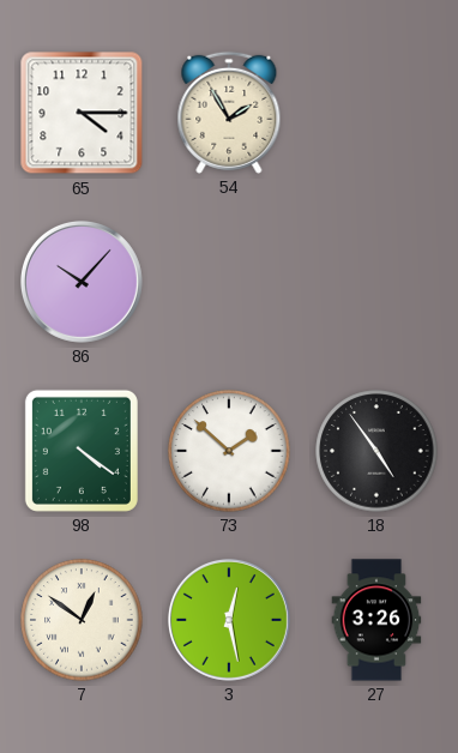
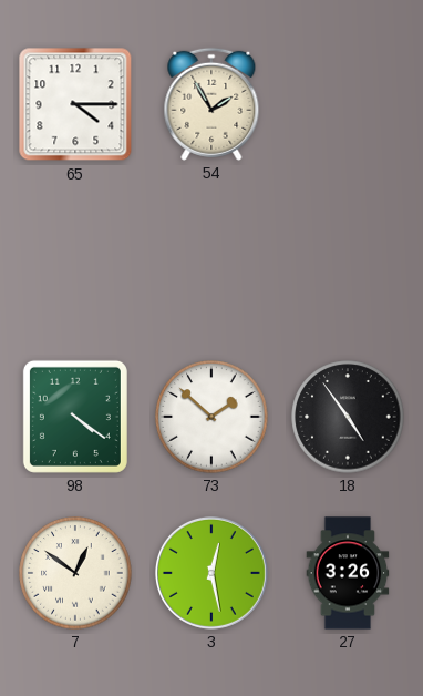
86: 10:07 -> none (82, 282)
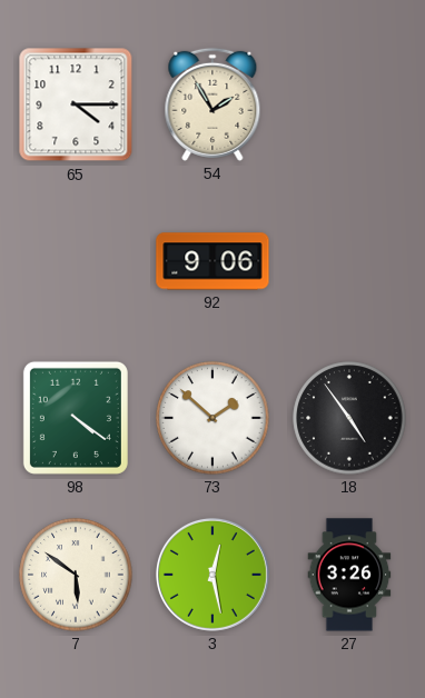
92: none -> 9:06 (212, 261)
7: 12:51 -> 5:51 (76, 575)
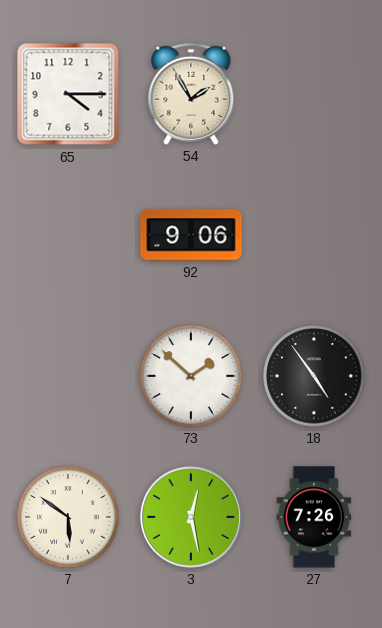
98: 4:21 -> none (76, 418)
27: 3:26 -> 7:26 (314, 517)
